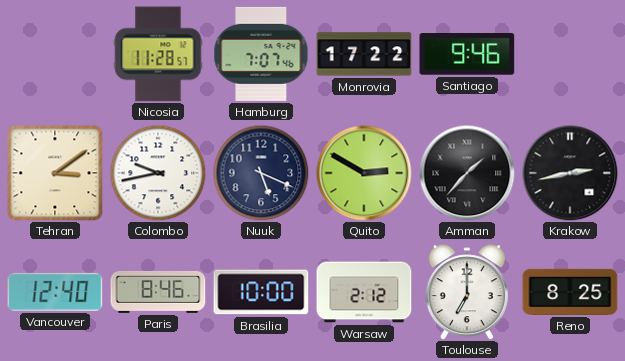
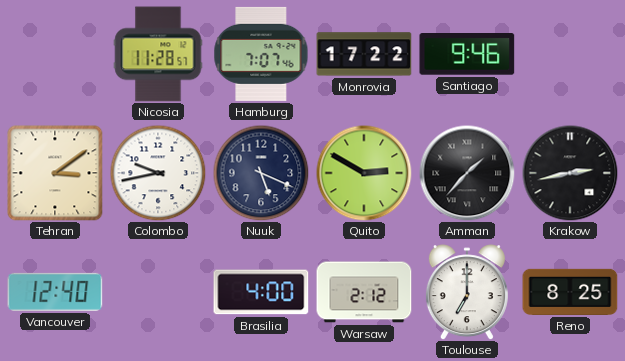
Paris: 8:46 -> none (158, 292)
Brasilia: 10:00 -> 4:00 (261, 292)
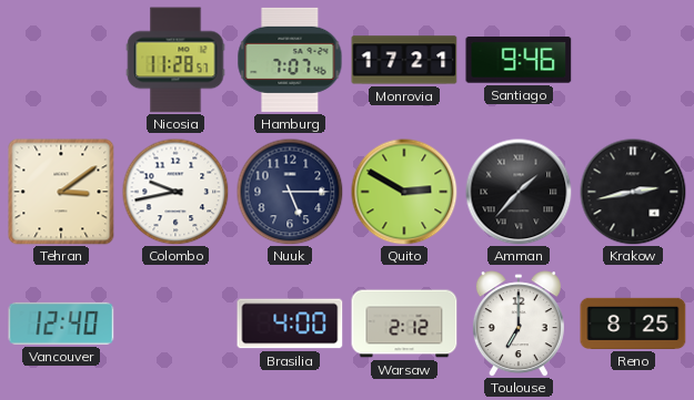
Monrovia: 17:22 -> 17:21 (404, 60)
Nuuk: 5:19 -> 5:15 (290, 192)
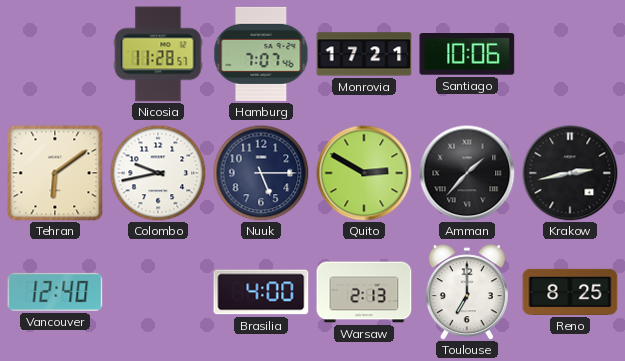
Santiago: 9:46 -> 10:06 (467, 55)
Tehran: 3:09 -> 6:09 (55, 173)
Warsaw: 2:12 -> 2:13 (364, 292)
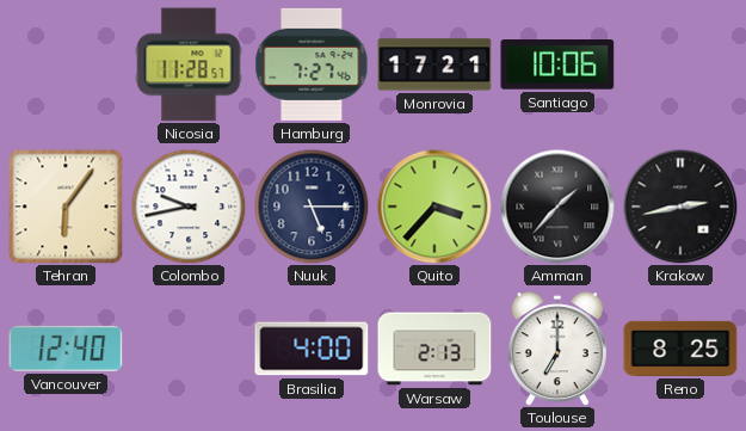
Hamburg: 7:07 -> 7:27 (312, 64)
Tehran: 6:09 -> 6:06 (66, 207)
Quito: 2:50 -> 3:37 (434, 207)
